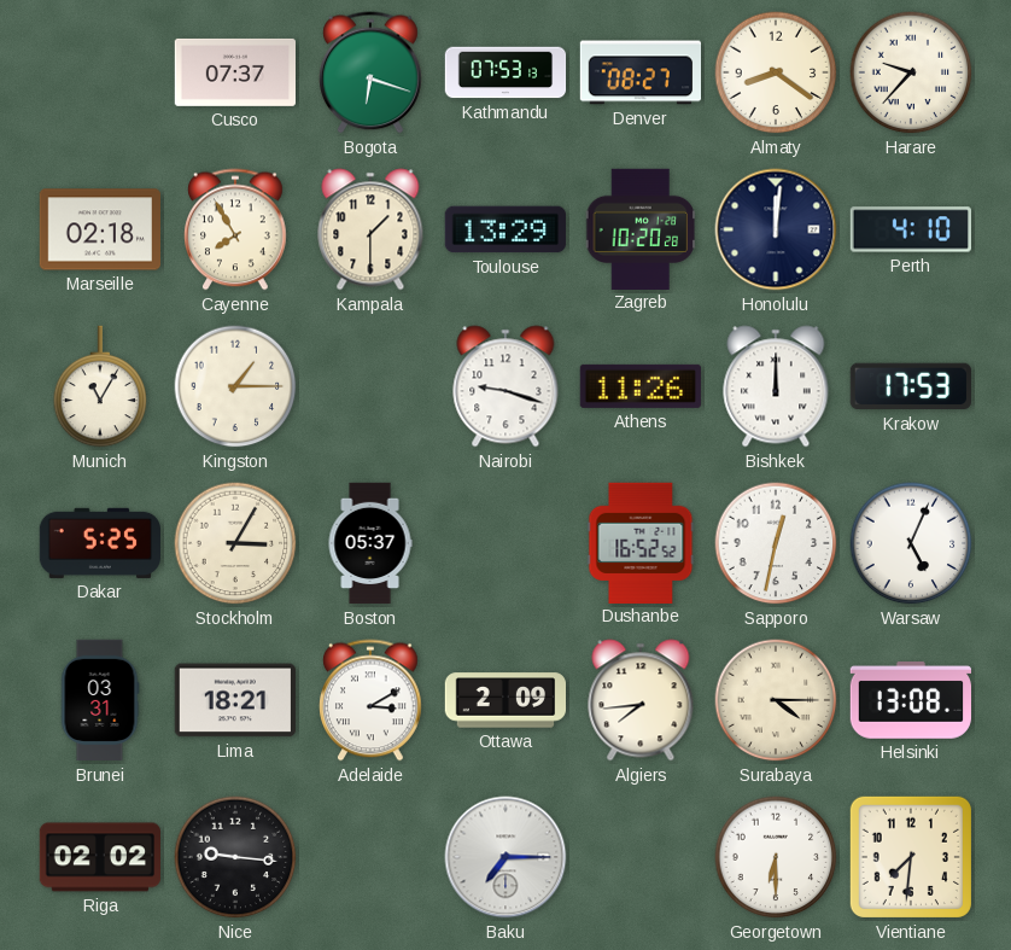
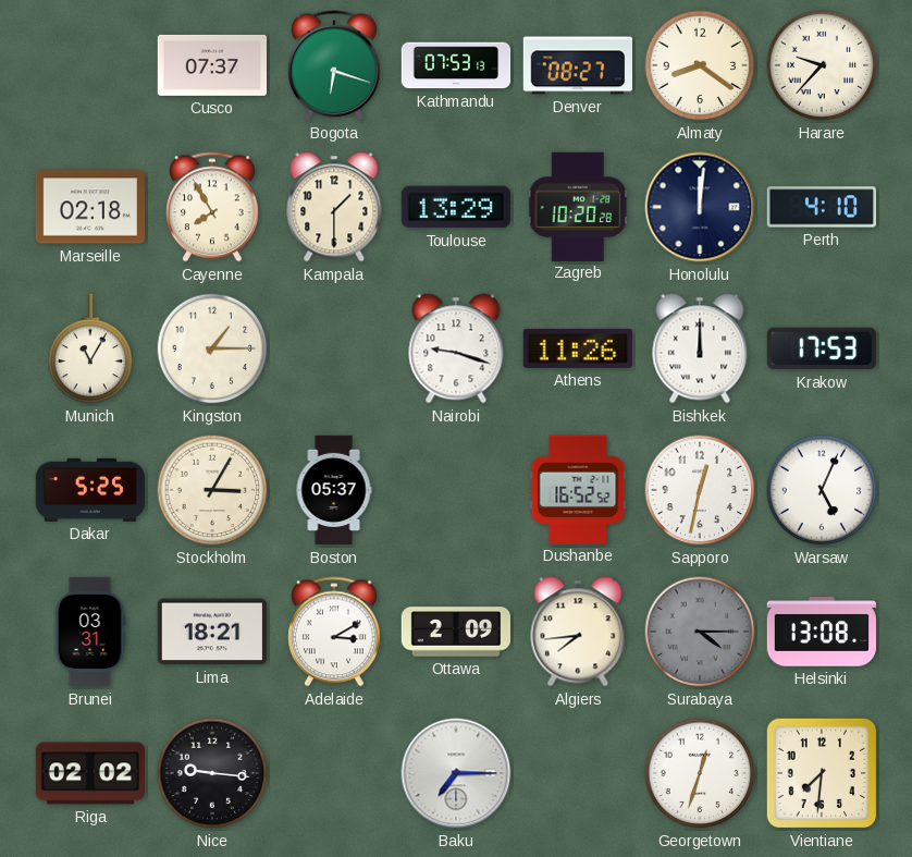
Surabaya dial: cream -> grey (700, 632)
Georgetown: 6:30 -> 12:33 (700, 773)
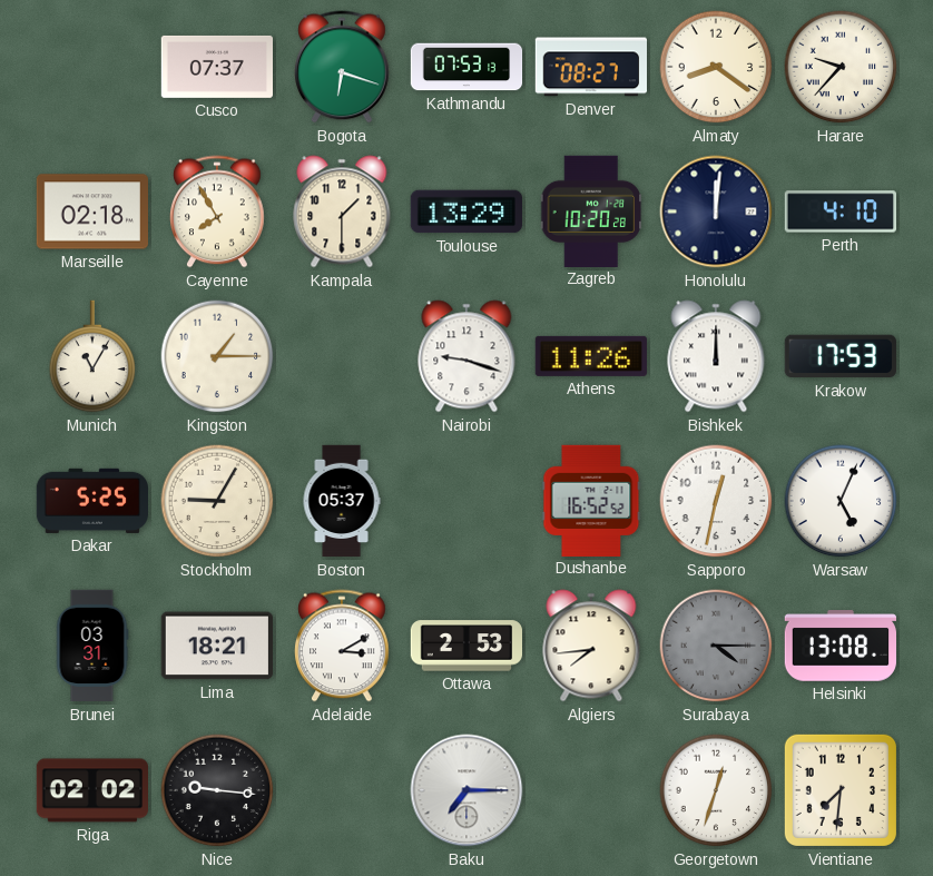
Stockholm: 3:05 -> 9:05 (217, 501)
Ottawa: 2:09 -> 2:53 (465, 646)
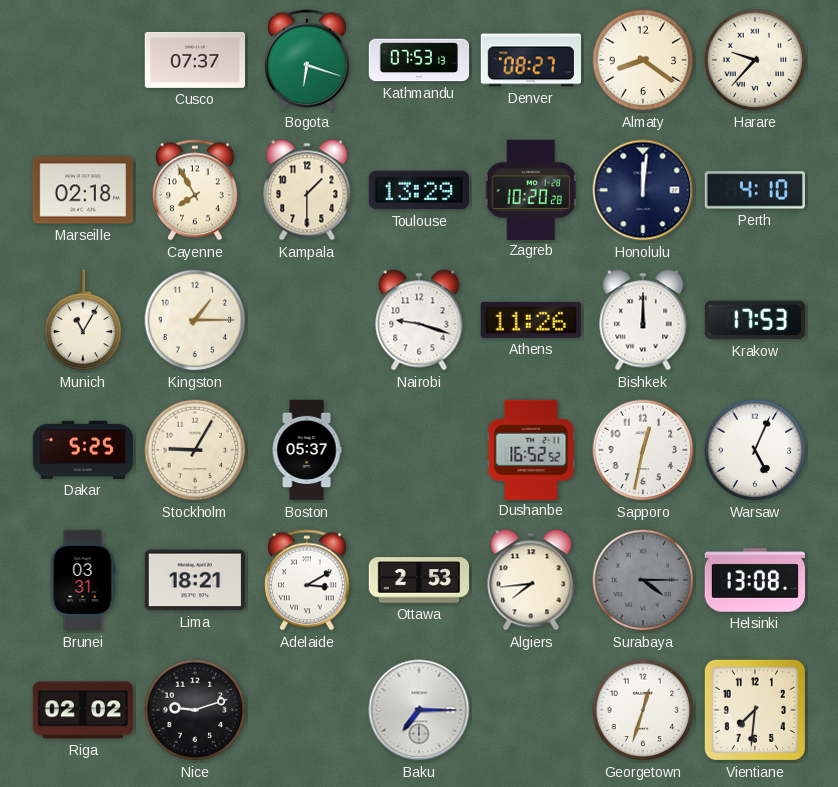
Nice: 9:16 -> 9:12 (195, 710)
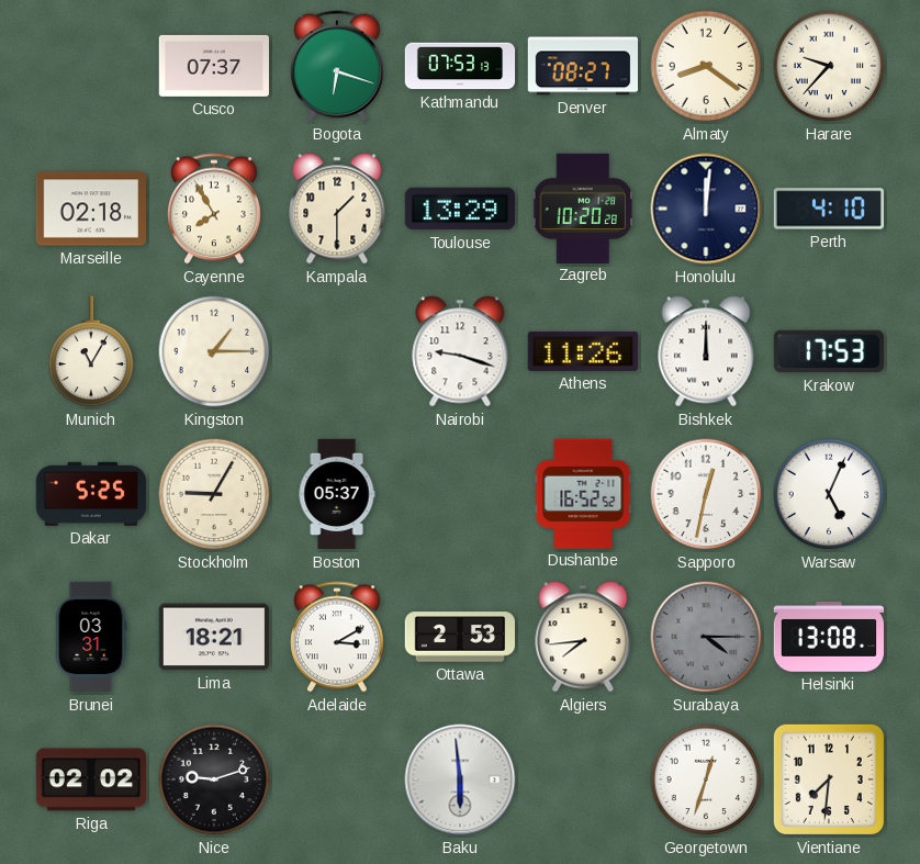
Baku: 7:15 -> 5:59 (460, 779)
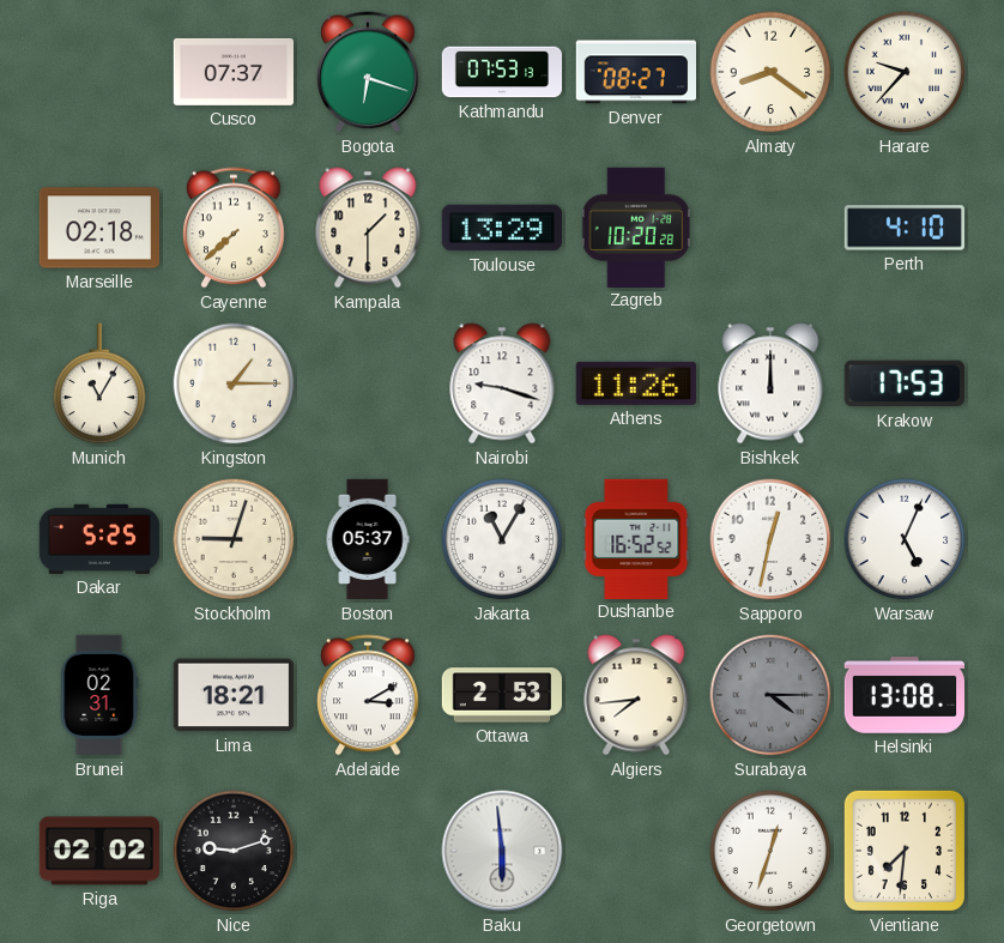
Cayenne: 7:55 -> 7:38 (235, 228)
Honolulu: 12:01 -> none (706, 209)
Stockholm: 9:05 -> 9:03 (234, 539)
Jakarta: none -> 11:05 (502, 539)
Brunei: 03:31 -> 02:31 (99, 695)
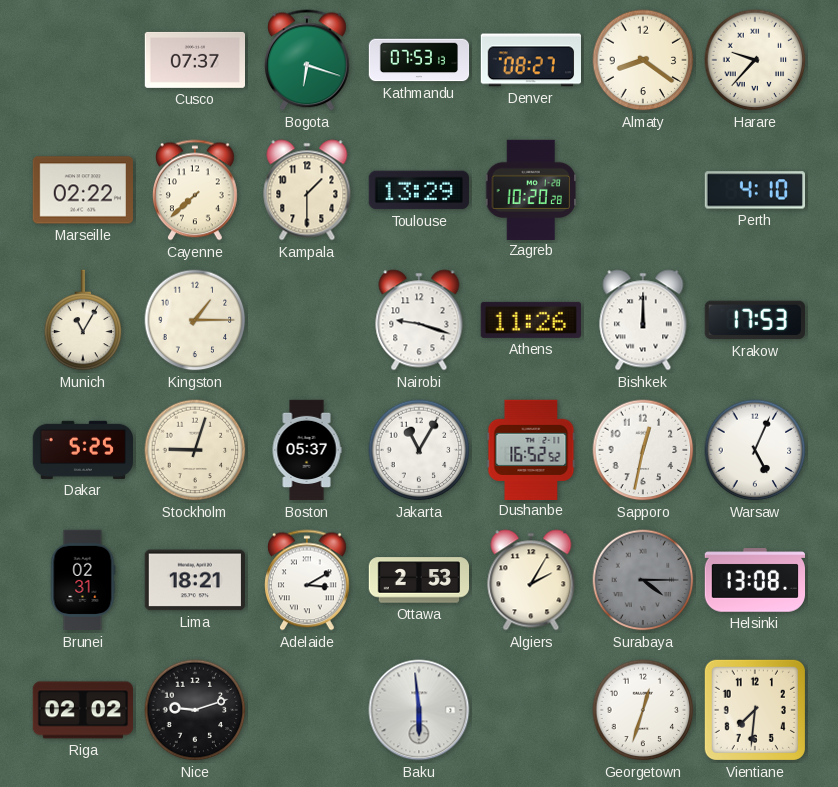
Marseille: 02:18 -> 02:22 (82, 190)
Algiers: 7:44 -> 2:05 (531, 580)
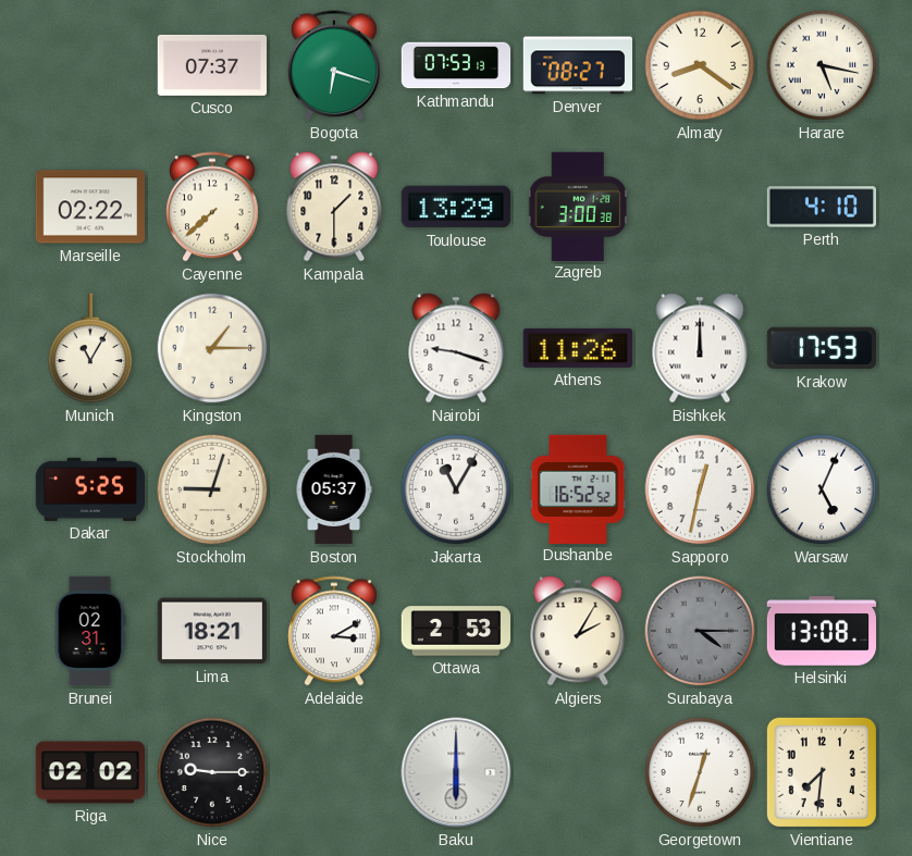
Harare: 9:37 -> 5:17 (822, 65)
Zagreb: 10:20 -> 3:00 (578, 206)
Nice: 9:12 -> 9:15 (212, 772)
Baku: 5:59 -> 6:00 (456, 772)
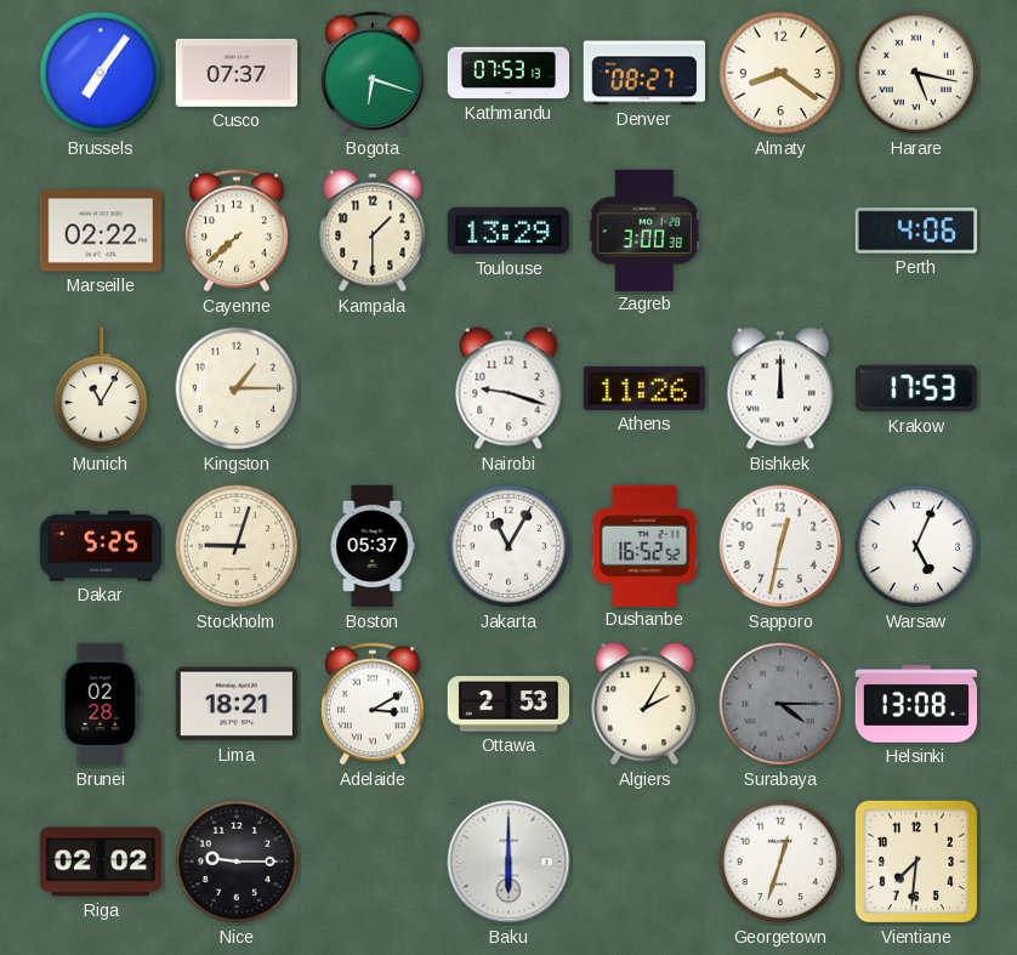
Brussels: none -> 7:06 (101, 73)
Perth: 4:10 -> 4:06 (915, 231)
Brunei: 02:31 -> 02:28 (101, 704)
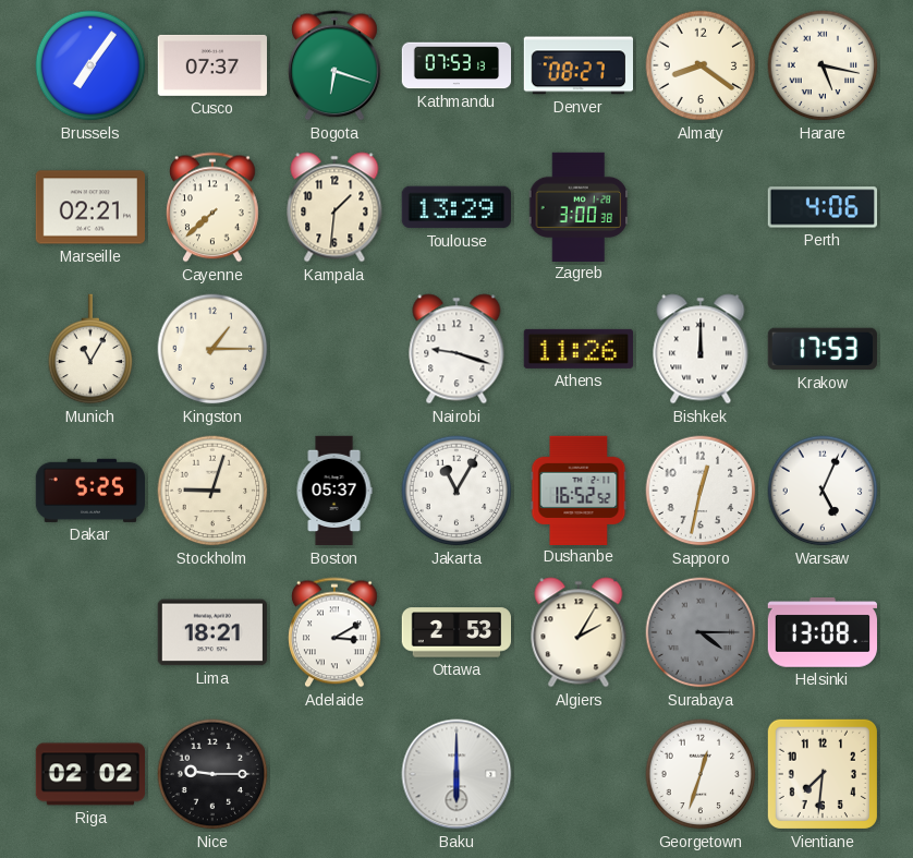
Marseille: 02:22 -> 02:21 (89, 207)
Kampala: 1:30 -> 1:31 (334, 207)
Brunei: 02:28 -> none (101, 704)
